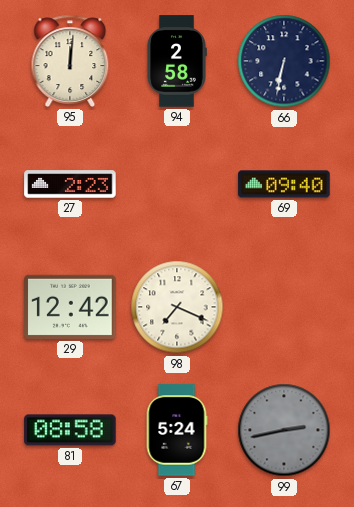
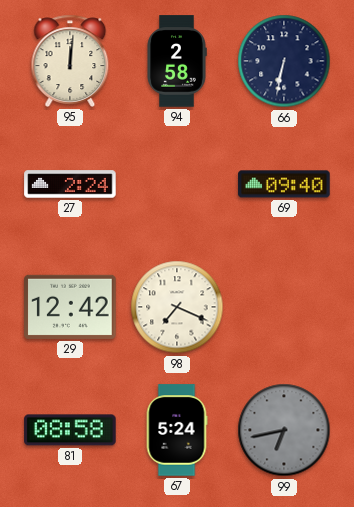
27: 2:23 -> 2:24 (70, 184)
99: 2:43 -> 6:43 (284, 430)
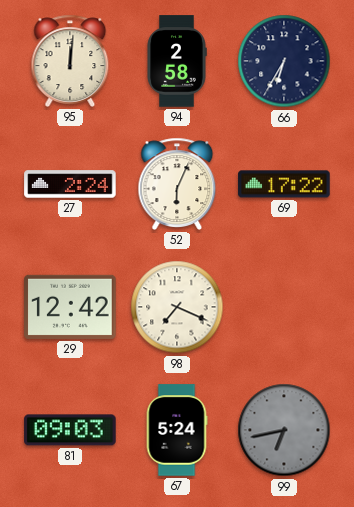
66: 6:32 -> 6:35 (284, 61)
52: none -> 6:04 (177, 184)
69: 09:40 -> 17:22 (284, 184)
81: 08:58 -> 09:03 (70, 430)
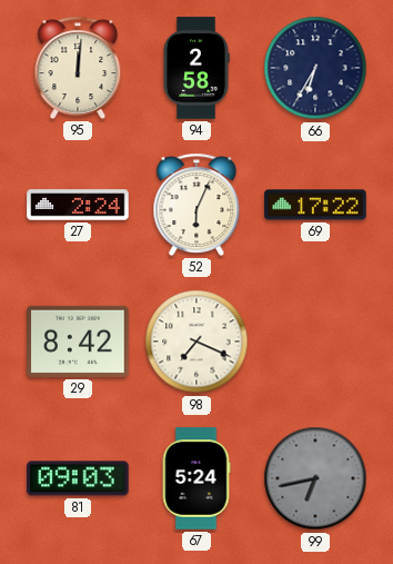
29: 12:42 -> 8:42 (78, 342)
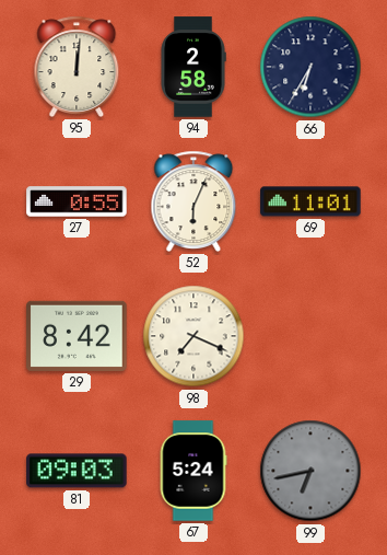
27: 2:24 -> 0:55 (77, 201)
69: 17:22 -> 11:01 (310, 201)
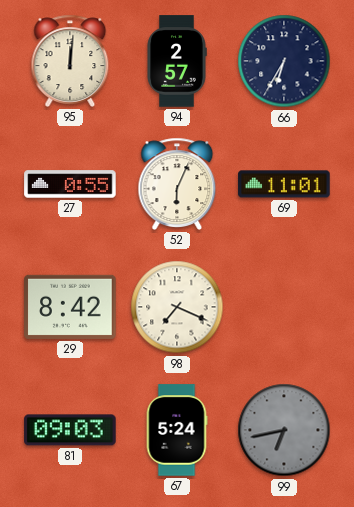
94: 2:58 -> 2:57 (177, 61)
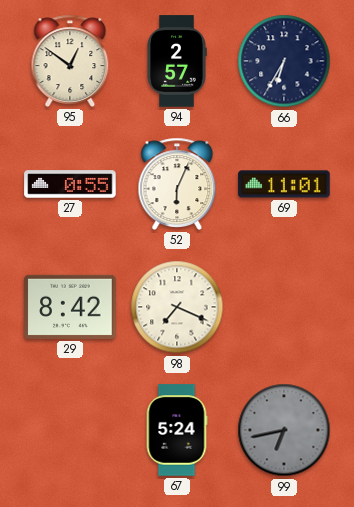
95: 12:01 -> 12:51 (70, 61)
81: 09:03 -> none (70, 430)
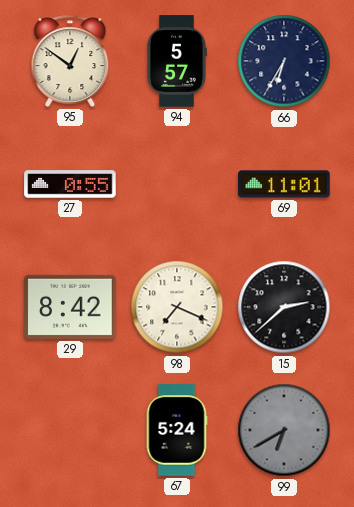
94: 2:57 -> 5:57 (177, 61)
52: 6:04 -> none (177, 184)
15: none -> 2:38 (284, 307)
99: 6:43 -> 6:40 (284, 430)
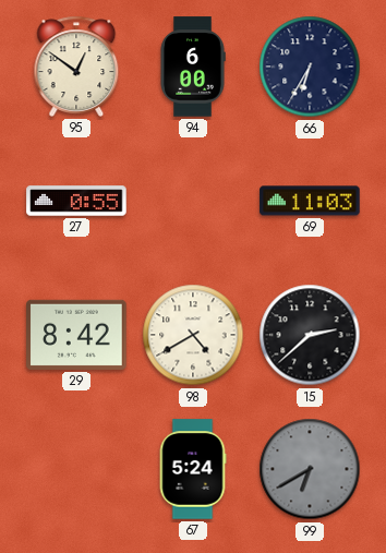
94: 5:57 -> 6:00 (193, 67)
69: 11:01 -> 11:03 (310, 201)
98: 7:19 -> 4:40 (193, 335)
